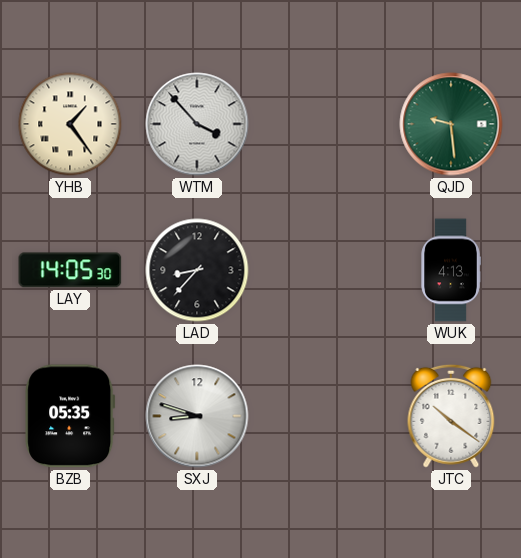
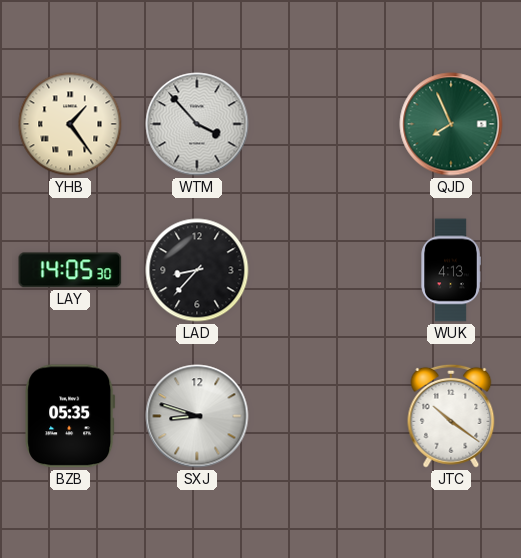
QJD: 9:29 -> 7:56 (451, 124)
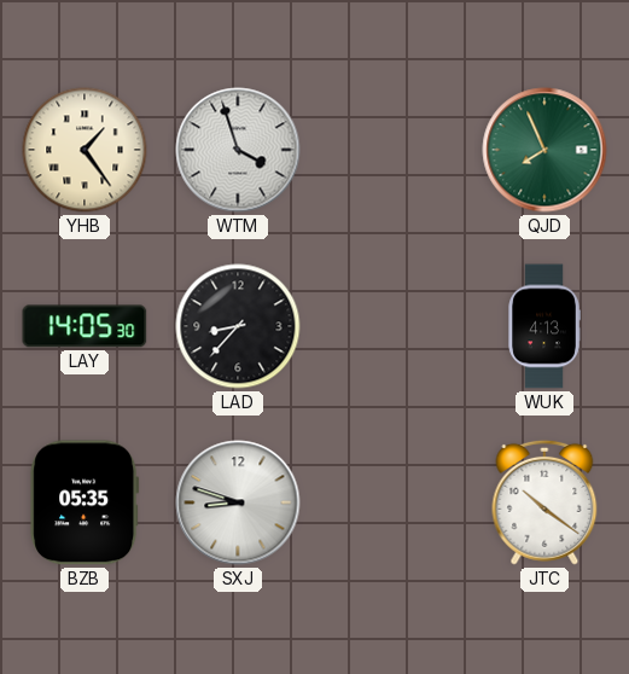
WTM: 3:53 -> 3:57 (238, 150)
